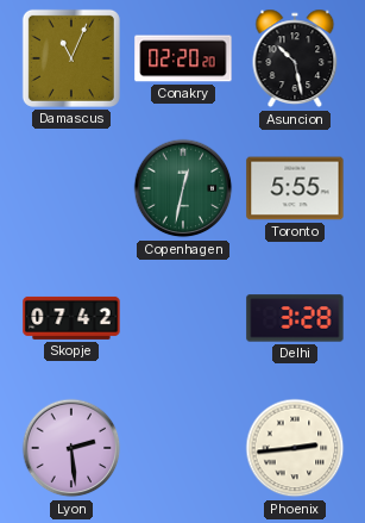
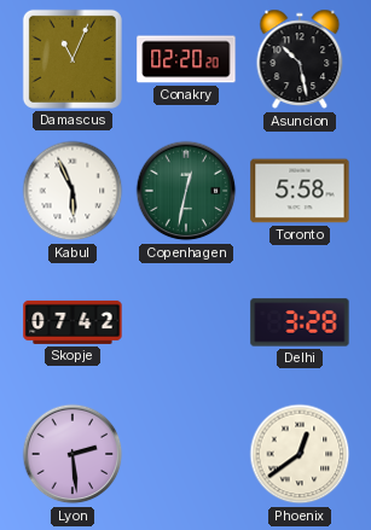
Kabul: none -> 5:56 (73, 191)
Toronto: 5:55 -> 5:58 (300, 191)
Phoenix: 2:44 -> 12:39 (300, 454)
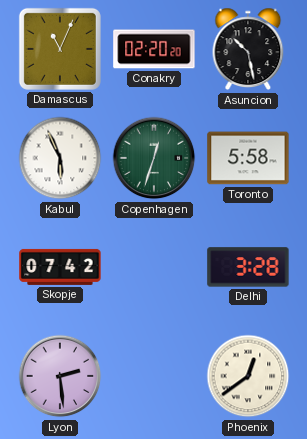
Copenhagen: 12:32 -> 12:33 (154, 158)
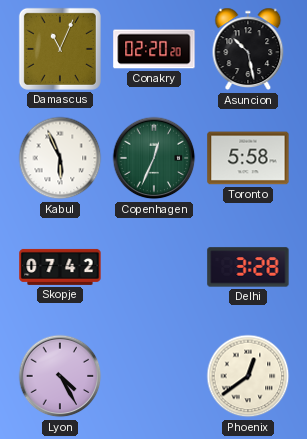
Copenhagen: 12:33 -> 12:34 (154, 158)
Lyon: 2:29 -> 4:25 (60, 376)
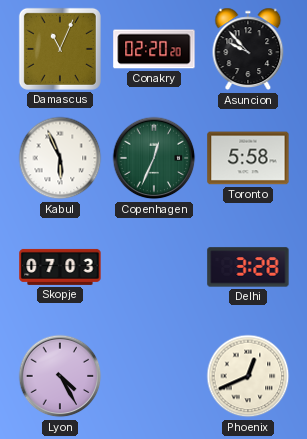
Asuncion: 10:28 -> 9:53 (248, 49)
Skopje: 07:42 -> 07:03 (60, 267)
Phoenix: 12:39 -> 12:41 (248, 376)
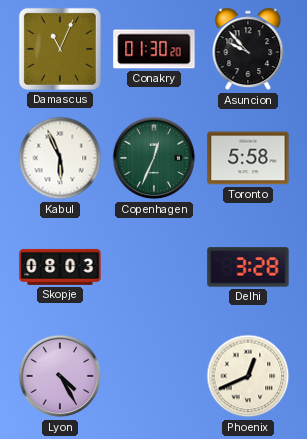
Conakry: 02:20 -> 01:30 (154, 49)
Skopje: 07:03 -> 08:03 (60, 267)
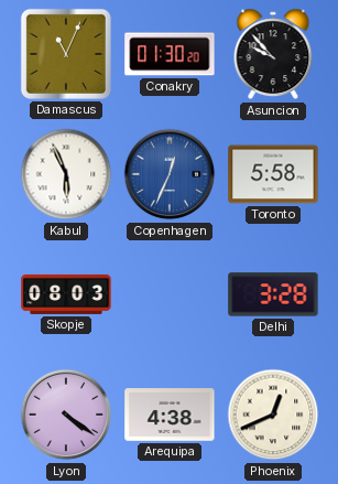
Copenhagen dial: green -> blue (170, 174)
Lyon: 4:25 -> 4:21 (66, 415)
Arequipa: none -> 4:38 (170, 415)
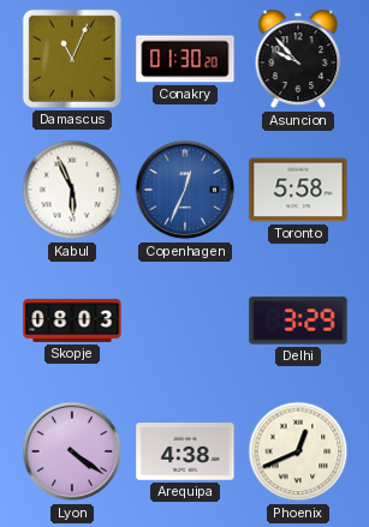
Delhi: 3:28 -> 3:29 (298, 321)
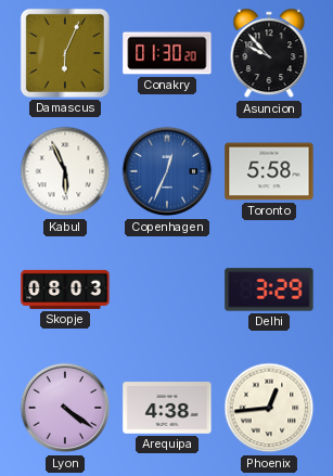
Damascus: 11:04 -> 6:04 (65, 53)
Phoenix: 12:41 -> 12:44 (269, 408)
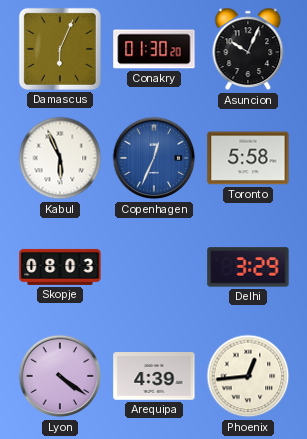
Asuncion: 9:53 -> 10:04 (248, 49)
Arequipa: 4:38 -> 4:39 (154, 376)
